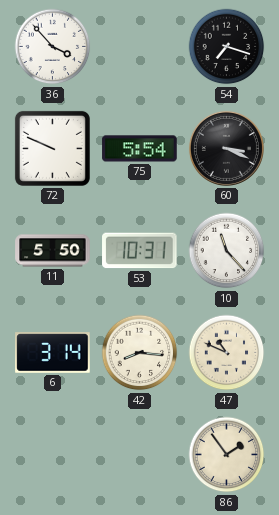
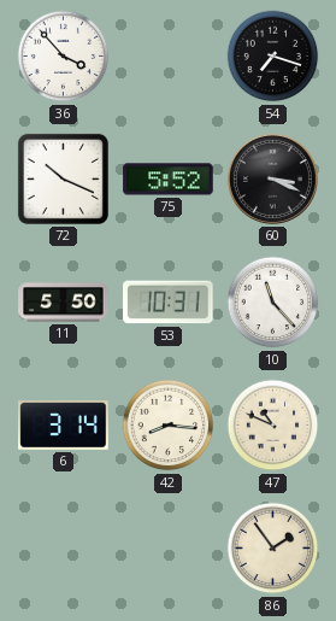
72: 9:49 -> 10:19 (63, 178)
75: 5:54 -> 5:52 (169, 180)
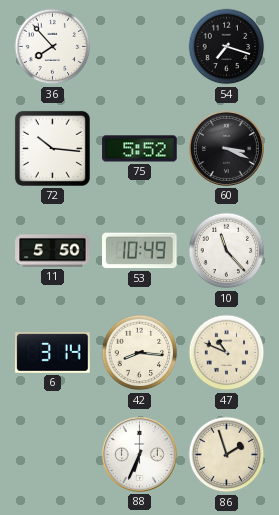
36: 3:53 -> 7:53 (53, 47)
72: 10:19 -> 10:16 (52, 148)
53: 10:31 -> 10:49 (140, 251)
88: none -> 6:34 (139, 454)
86: 1:54 -> 1:57 (227, 455)
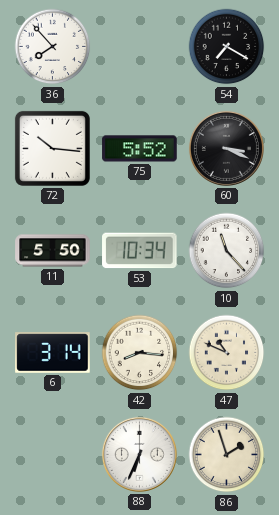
54: 7:18 -> 7:20 (227, 47)
53: 10:49 -> 10:34 (140, 251)
